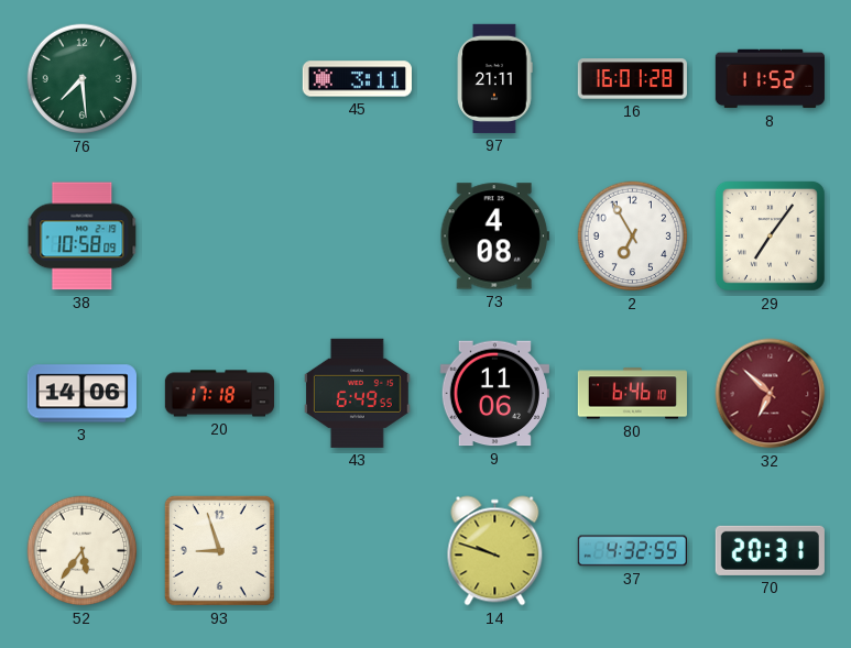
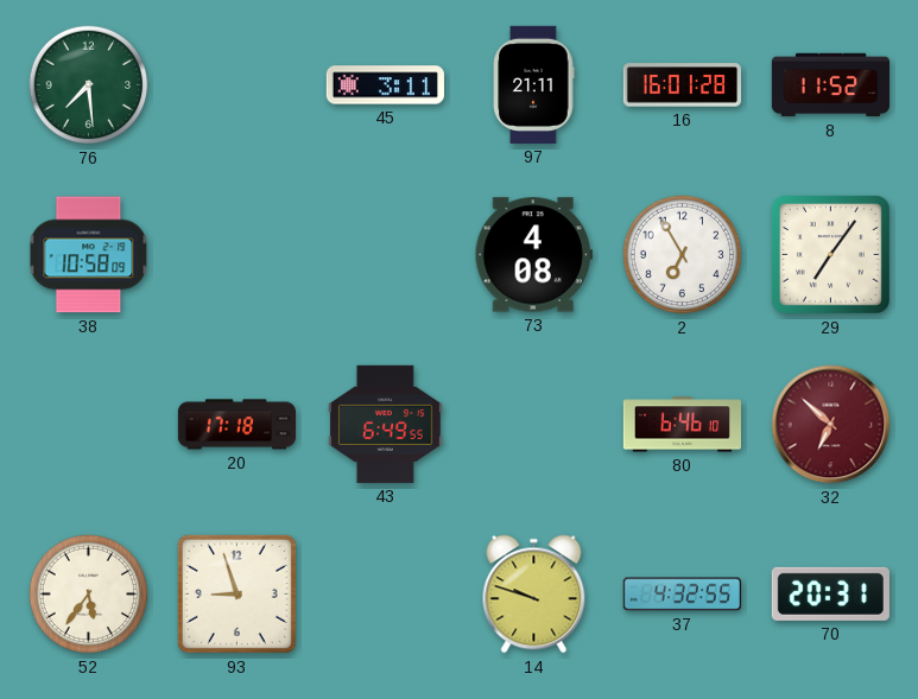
3: 14:06 -> none (81, 394)
9: 11:06 -> none (494, 394)
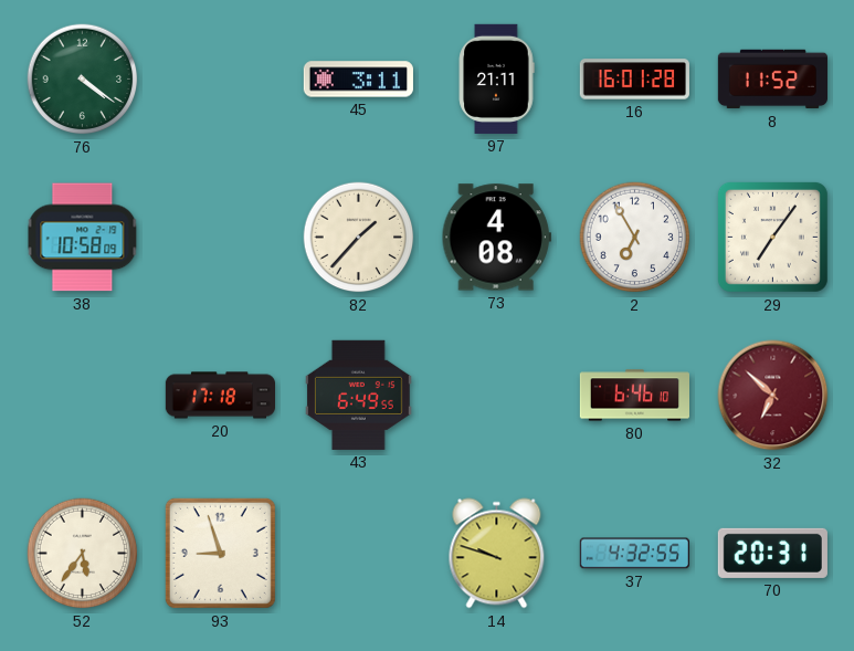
76: 7:29 -> 4:21 (83, 80)
82: none -> 1:37 (359, 238)
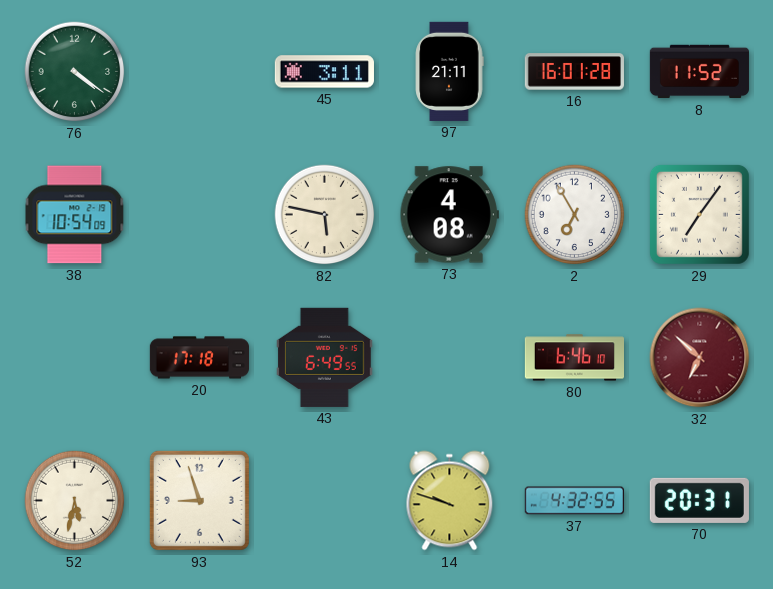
38: 10:58 -> 10:54 (75, 215)
82: 1:37 -> 5:47 (325, 215)
52: 5:36 -> 5:32 (75, 501)
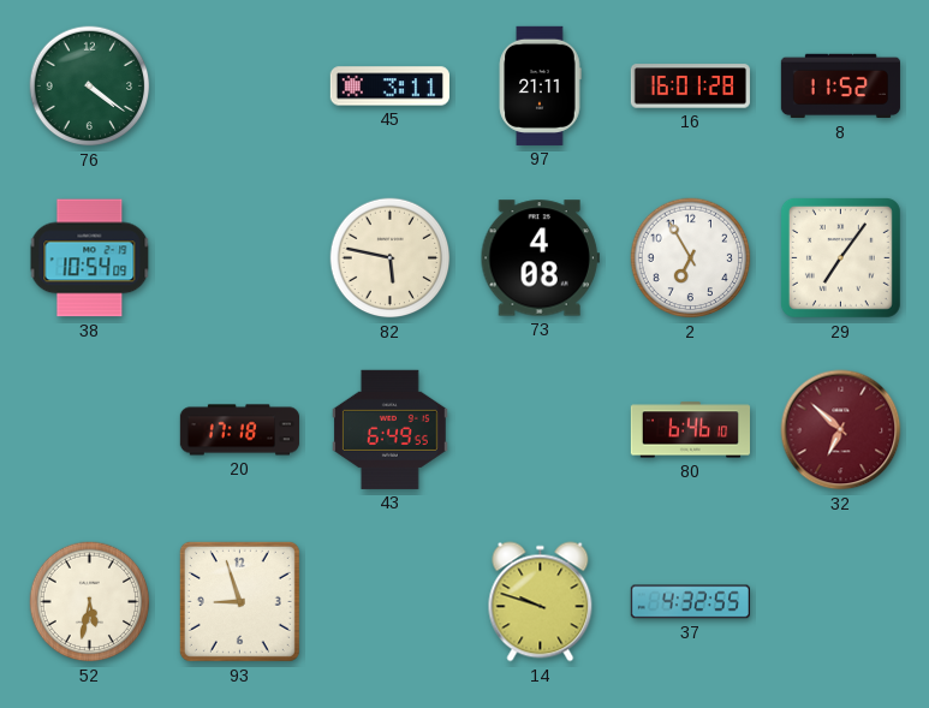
70: 20:31 -> none (699, 500)
